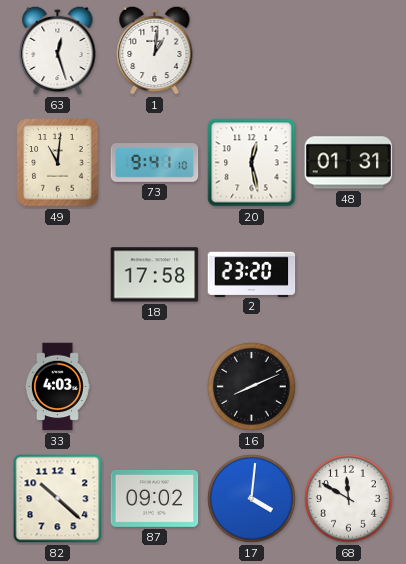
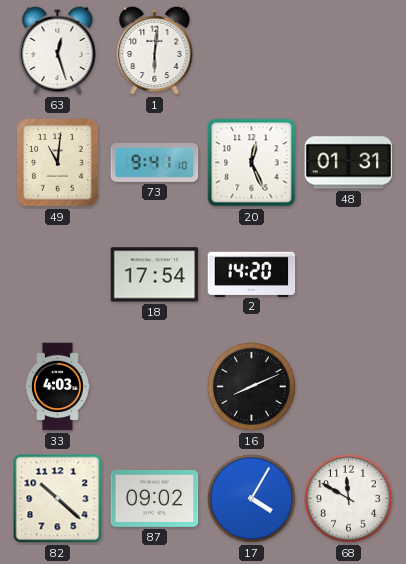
1: 1:01 -> 6:01 (155, 50)
20: 12:28 -> 12:26 (252, 163)
18: 17:58 -> 17:54 (155, 275)
2: 23:20 -> 14:20 (252, 274)
17: 4:01 -> 4:05 (252, 499)
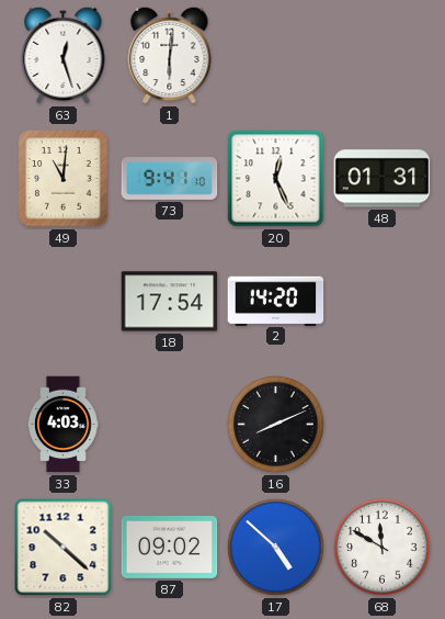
17: 4:05 -> 4:52 (276, 548)
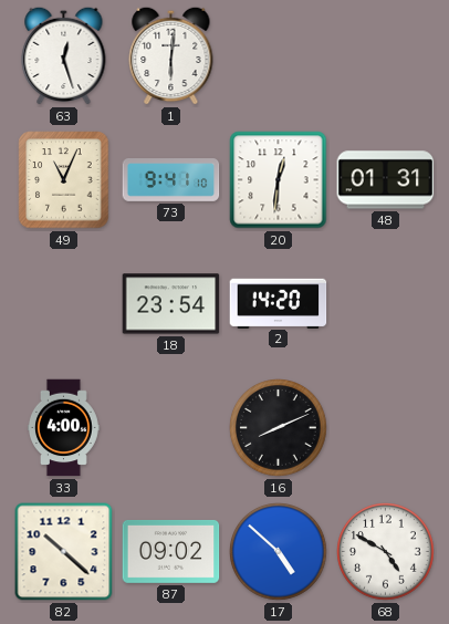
49: 11:01 -> 11:04 (64, 180)
20: 12:26 -> 12:31 (279, 180)
18: 17:54 -> 23:54 (171, 304)
33: 4:03 -> 4:00 (63, 428)
68: 11:50 -> 4:50 (386, 552)
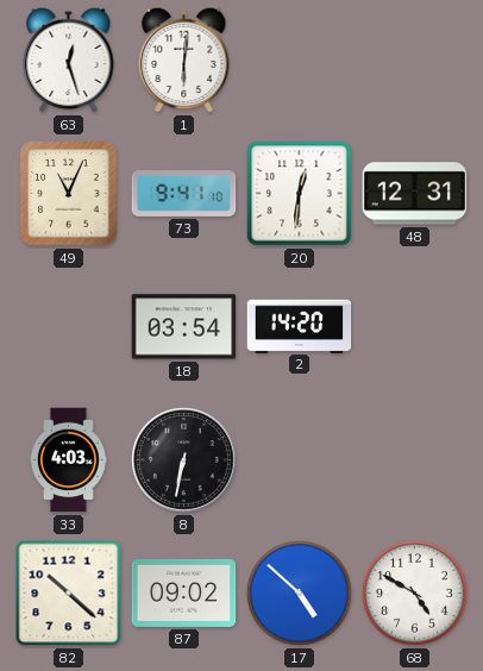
48: 01:31 -> 12:31 (415, 194)
18: 23:54 -> 03:54 (184, 327)
33: 4:00 -> 4:03 (68, 460)
8: none -> 6:32 (184, 460)
16: 8:11 -> none (279, 428)
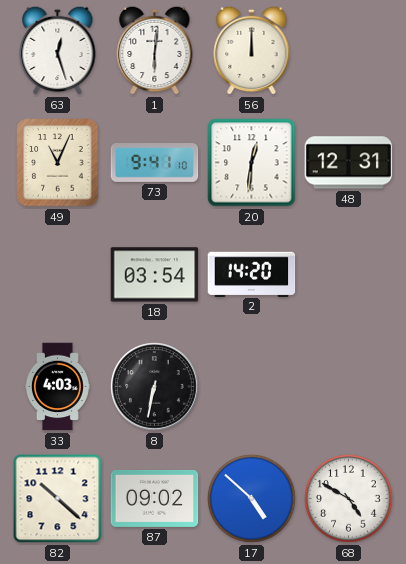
56: none -> 12:00 (252, 50)
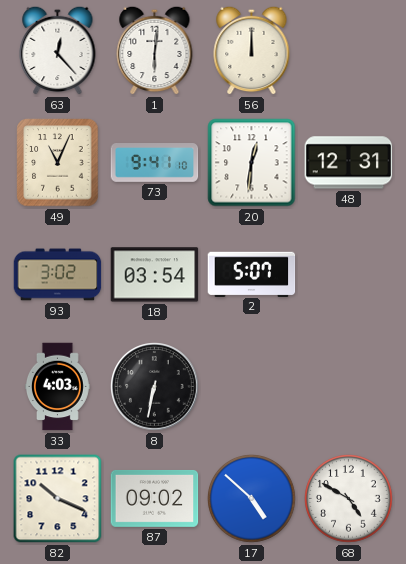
63: 12:27 -> 12:23 (58, 50)
93: none -> 3:02 (58, 275)
2: 14:20 -> 5:07 (252, 274)
82: 10:22 -> 10:19 (58, 499)
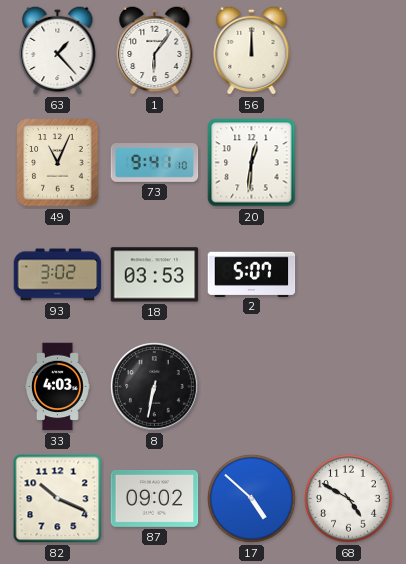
63: 12:23 -> 1:23 (58, 50)
1: 6:01 -> 6:06 (155, 50)
48: 12:31 -> none (349, 163)
18: 03:54 -> 03:53 (155, 275)
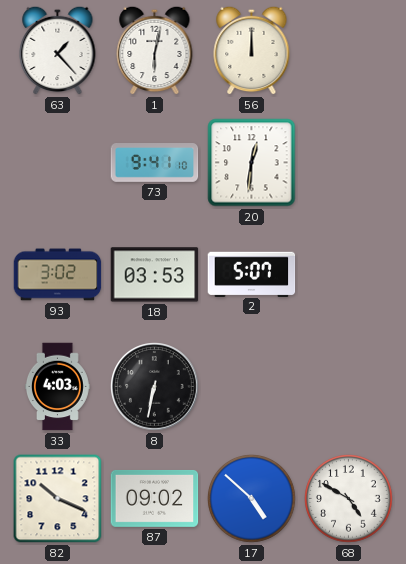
1: 6:06 -> 6:02 (155, 50)
49: 11:04 -> none (58, 163)
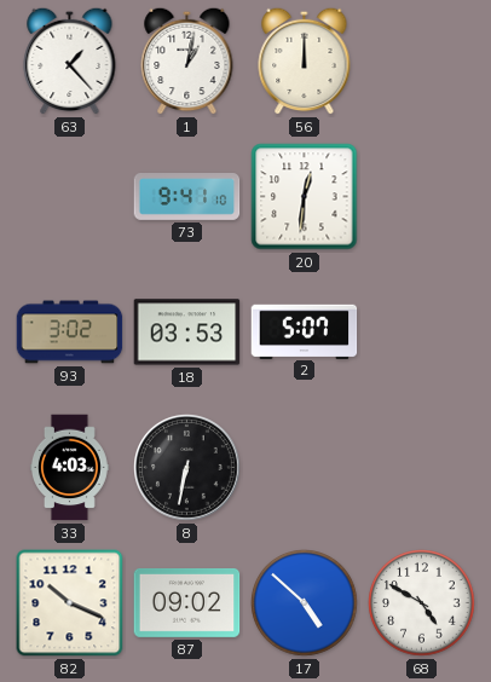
1: 6:02 -> 1:02 (187, 60)
